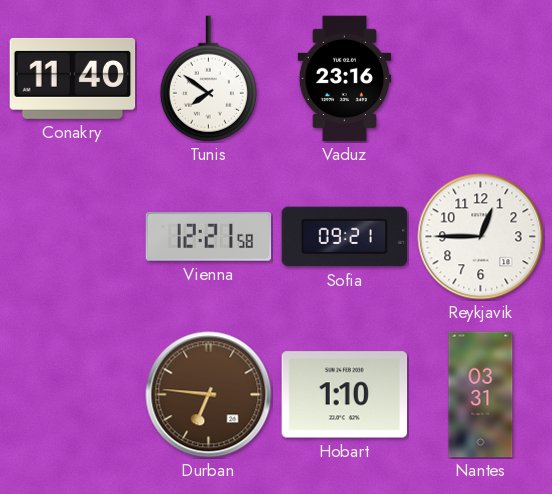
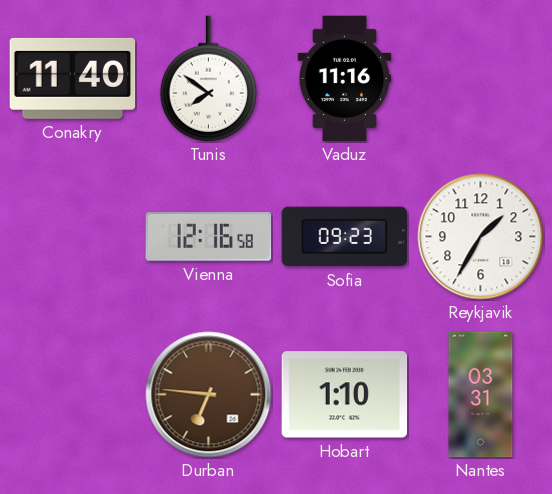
Vaduz: 23:16 -> 11:16 (345, 79)
Vienna: 12:21 -> 12:16 (209, 237)
Sofia: 09:21 -> 09:23 (345, 237)
Reykjavik: 12:45 -> 1:35 (481, 237)
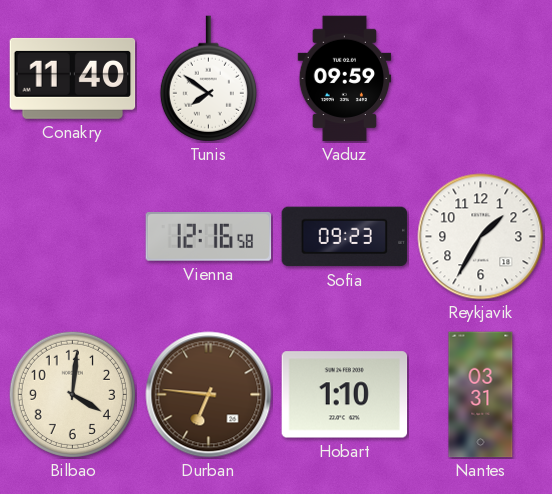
Vaduz: 11:16 -> 09:59 (345, 79)
Bilbao: none -> 4:01 (72, 394)
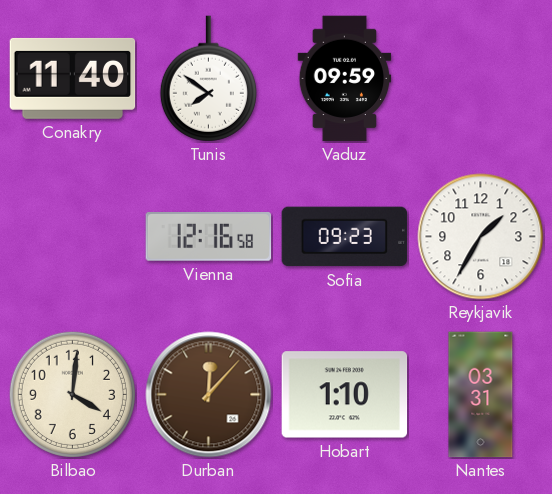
Durban: 6:46 -> 12:07 (209, 395)
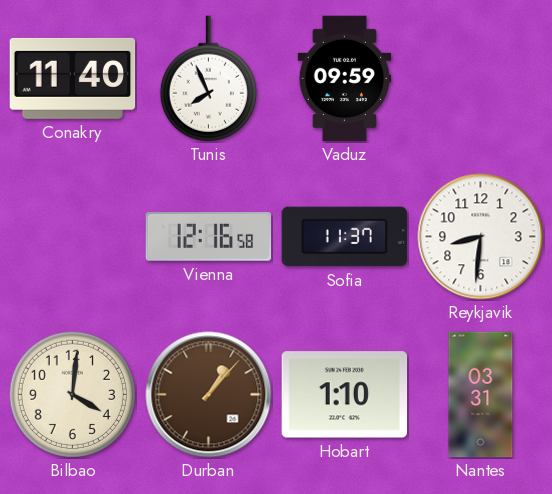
Tunis: 7:51 -> 7:56 (208, 79)
Sofia: 09:23 -> 11:37 (345, 237)
Reykjavik: 1:35 -> 8:31 (481, 237)
Durban: 12:07 -> 1:07 (209, 395)
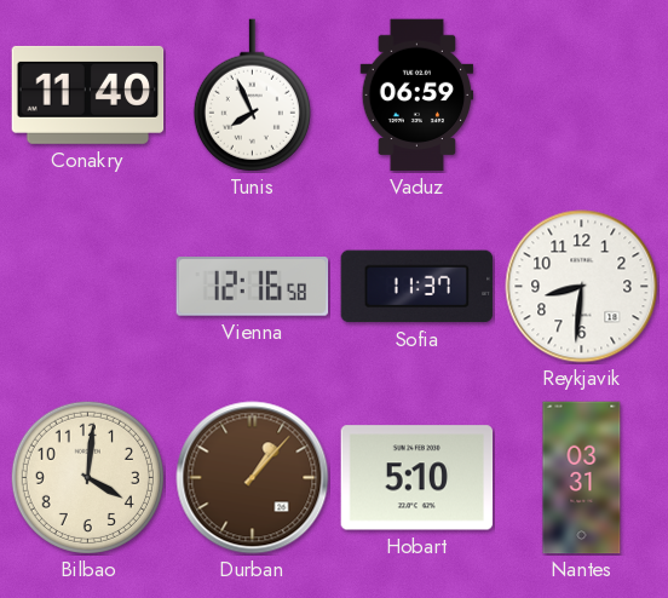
Vaduz: 09:59 -> 06:59 (417, 96)
Hobart: 1:10 -> 5:10 (417, 478)
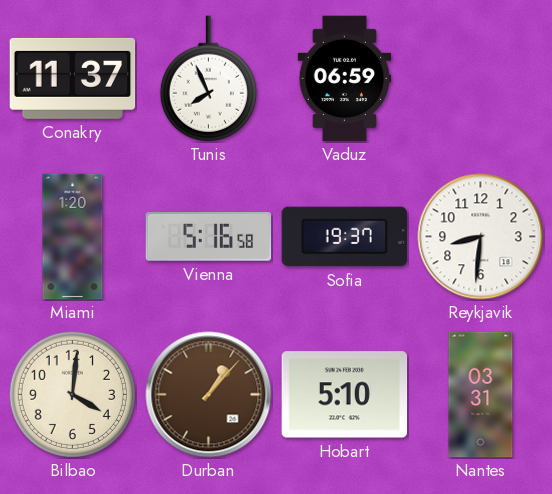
Conakry: 11:40 -> 11:37 (73, 78)
Miami: none -> 1:20 (73, 237)
Vienna: 12:16 -> 5:16 (209, 237)
Sofia: 11:37 -> 19:37 (345, 237)
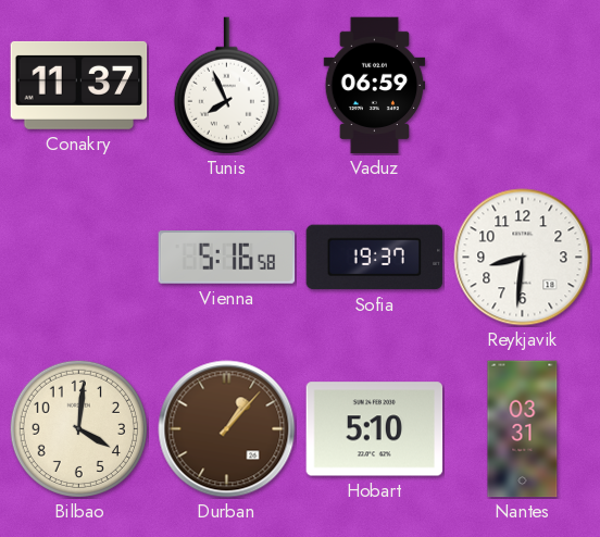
Miami: 1:20 -> none (73, 237)
